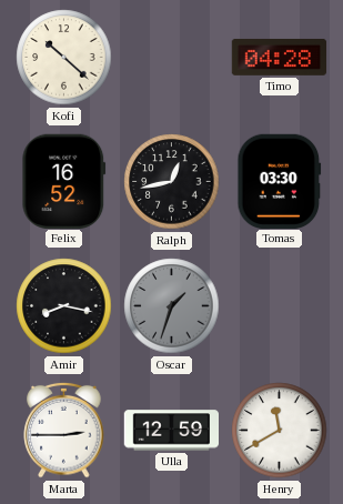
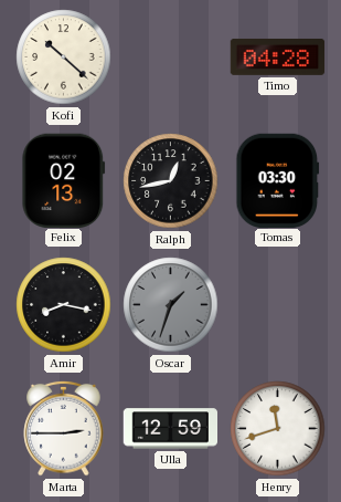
Felix: 16:52 -> 02:13 (64, 180)
Henry: 11:40 -> 11:42 (278, 429)
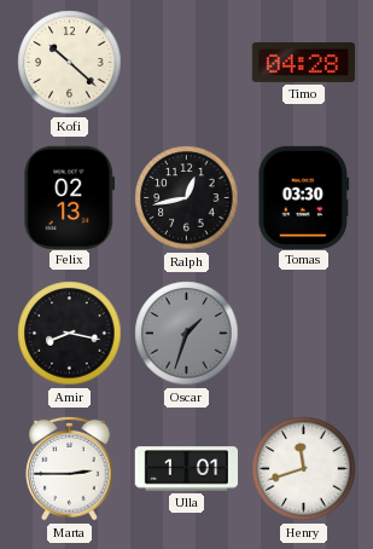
Ulla: 12:59 -> 1:01 (186, 469)
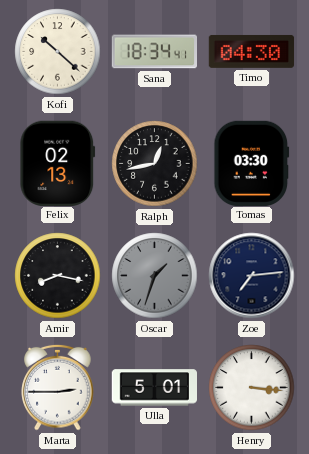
Sana: none -> 18:34 (154, 52)
Timo: 04:28 -> 04:30 (252, 51)
Zoe: none -> 7:14 (252, 276)
Ulla: 1:01 -> 5:01 (154, 388)
Henry: 11:42 -> 3:16 (252, 388)
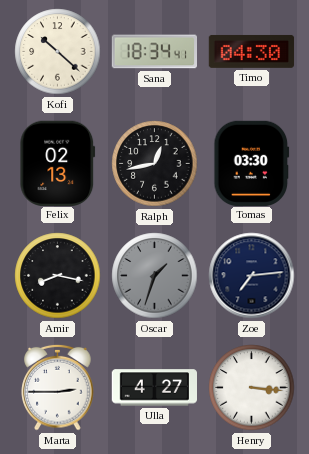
Ulla: 5:01 -> 4:27 (154, 388)
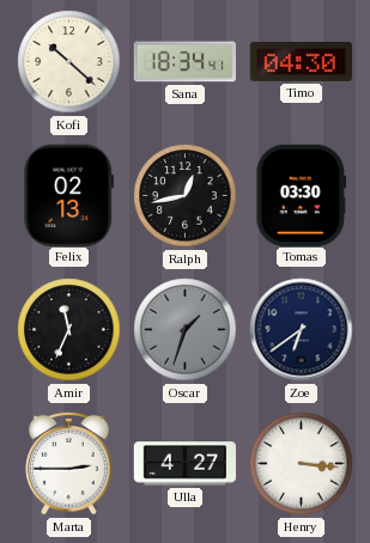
Amir: 8:17 -> 11:34 (69, 330)
Zoe: 7:14 -> 6:39 (302, 330)
